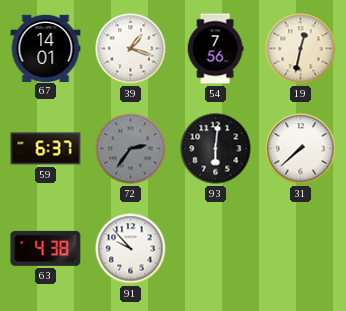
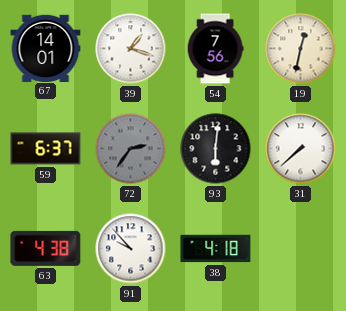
38: none -> 4:18 (216, 249)
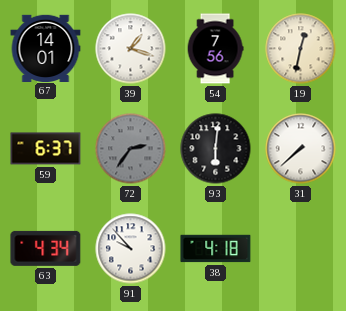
63: 4:38 -> 4:34 (46, 248)
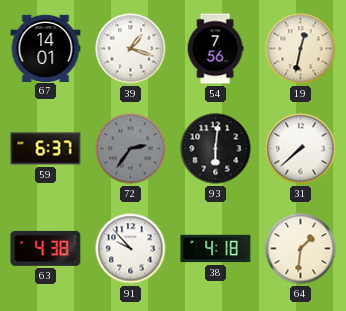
63: 4:34 -> 4:38 (46, 248)
64: none -> 1:31 (301, 249)
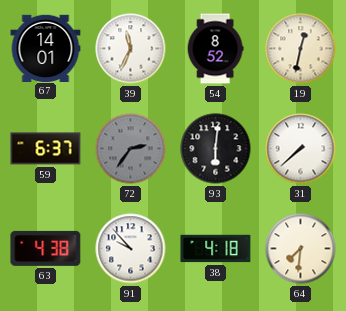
39: 1:18 -> 11:34 (131, 49)
54: 7:56 -> 8:52 (215, 49)
64: 1:31 -> 7:31 (301, 249)
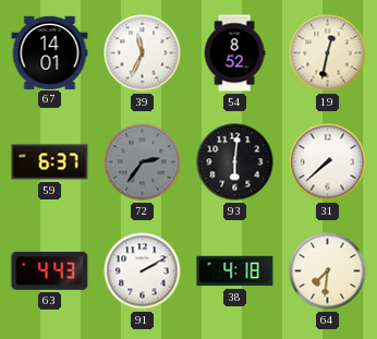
63: 4:38 -> 4:43 (50, 270)
91: 9:53 -> 2:10 (143, 271)
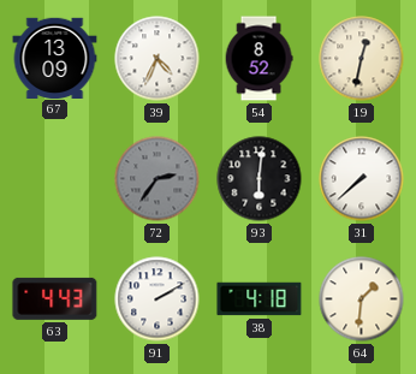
67: 14:01 -> 13:09 (55, 58)
39: 11:34 -> 4:34 (158, 59)
59: 6:37 -> none (50, 162)
64: 7:31 -> 1:31 (362, 299)
